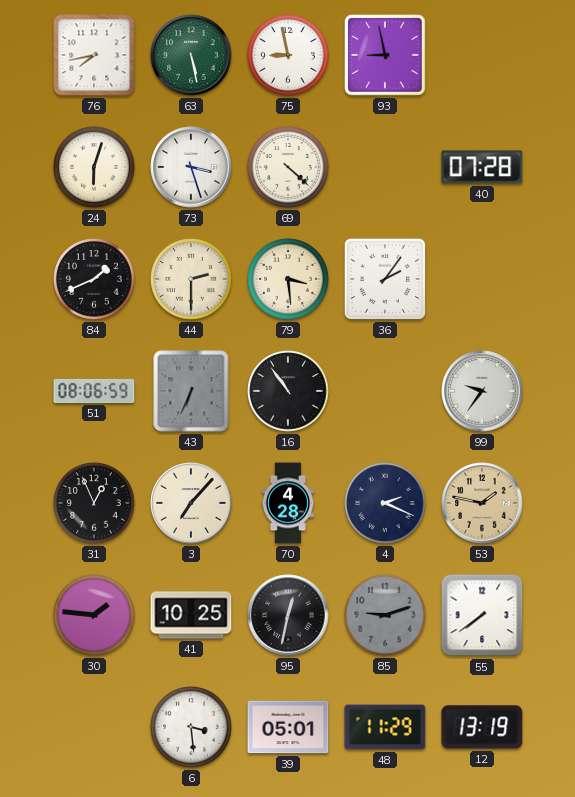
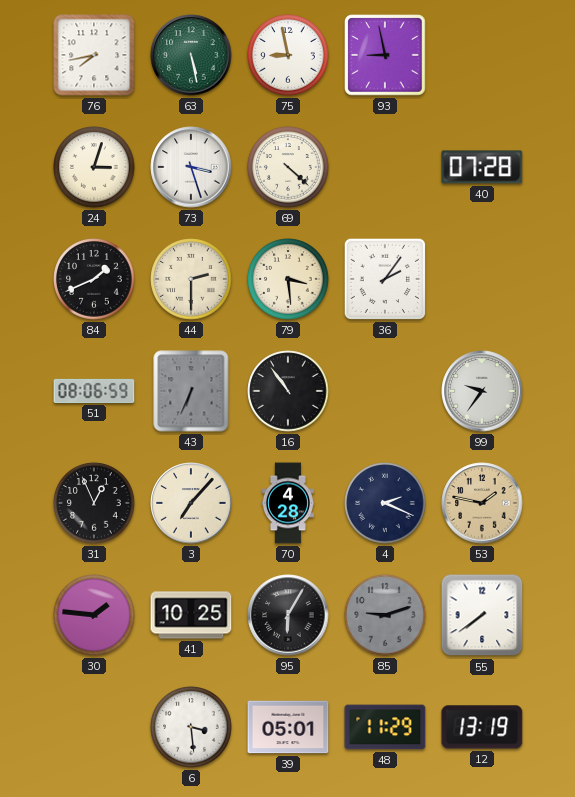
24: 6:03 -> 3:03 (94, 167)
95: 12:32 -> 6:05 (288, 615)
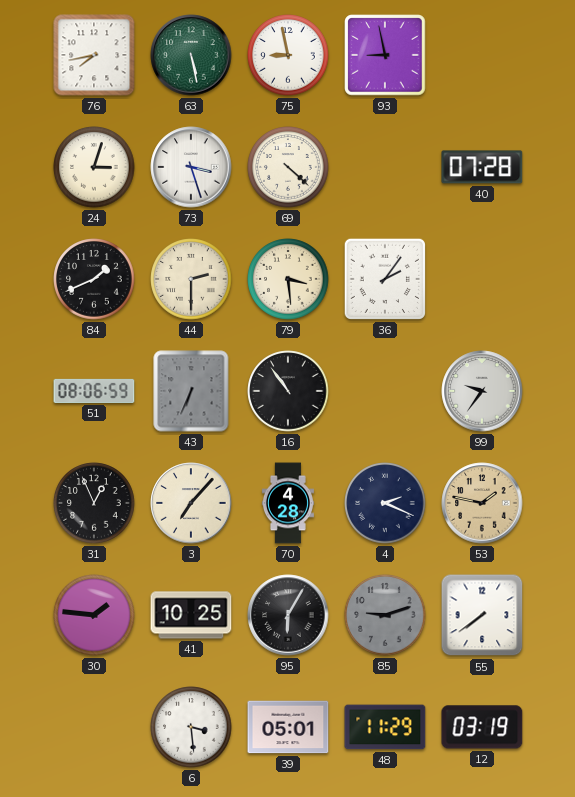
12: 13:19 -> 03:19 (482, 727)
